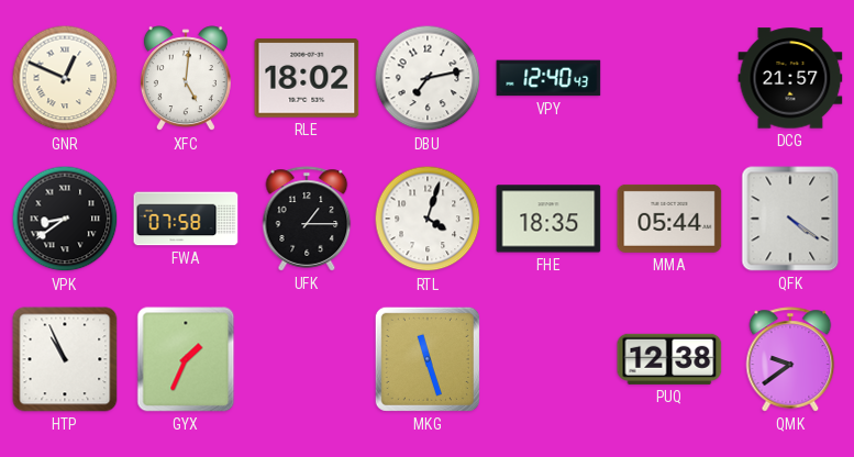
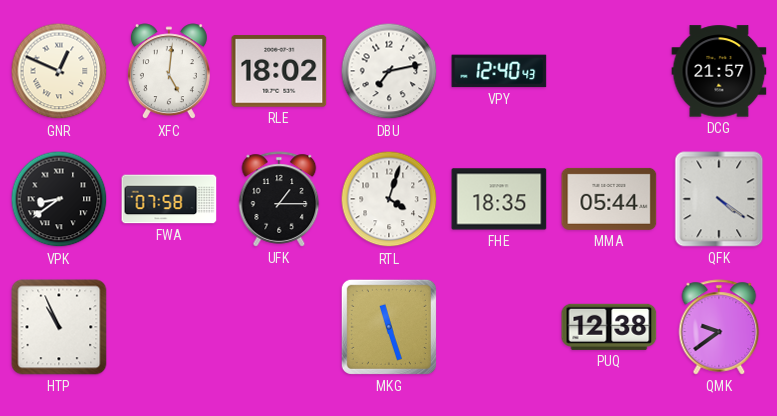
GYX: 1:34 -> none (186, 359)
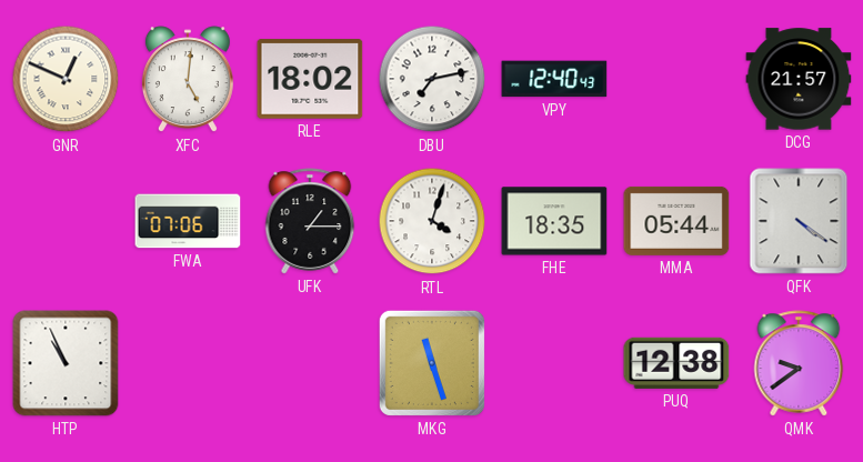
VPK: 8:39 -> none (59, 199)
FWA: 07:58 -> 07:06 (188, 221)
